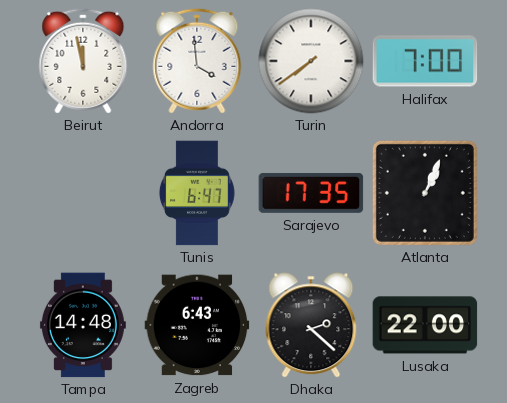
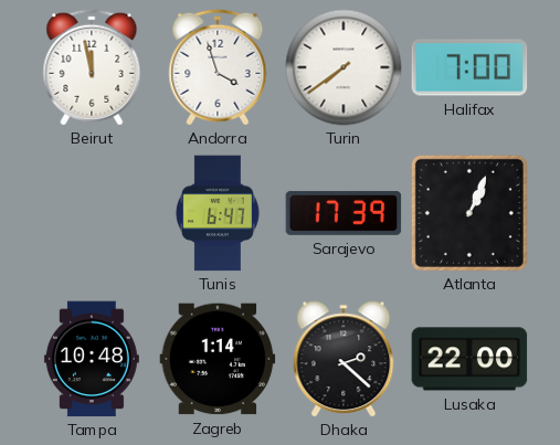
Andorra: 3:59 -> 3:57 (218, 67)
Sarajevo: 17:35 -> 17:39 (344, 213)
Tampa: 14:48 -> 10:48 (92, 359)
Zagreb: 6:43 -> 1:14 (218, 359)
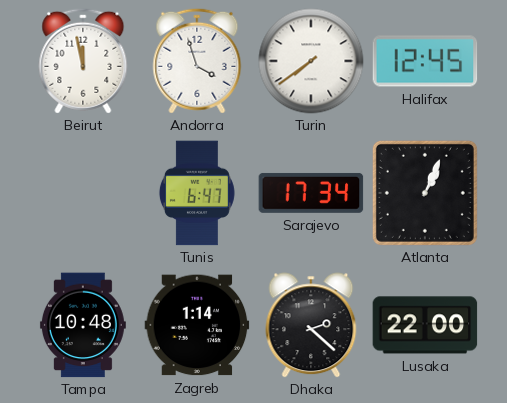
Halifax: 7:00 -> 12:45 (425, 61)
Sarajevo: 17:39 -> 17:34 (311, 193)
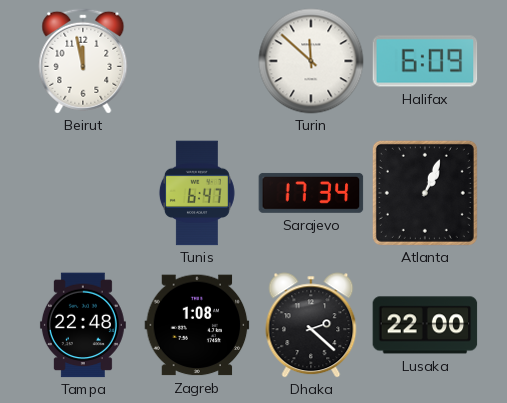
Andorra: 3:57 -> none (197, 61)
Turin: 7:39 -> 11:52 (311, 61)
Halifax: 12:45 -> 6:09 (425, 61)
Tampa: 10:48 -> 22:48 (83, 325)
Zagreb: 1:14 -> 1:08 (197, 325)
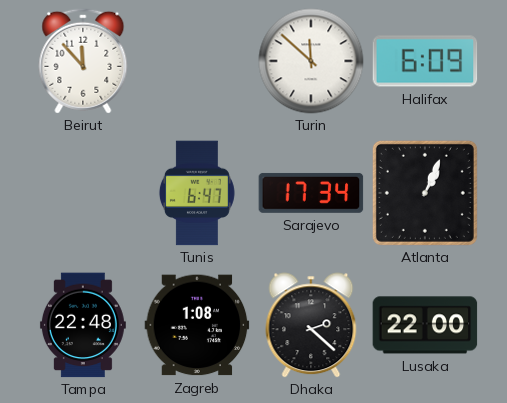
Beirut: 11:58 -> 11:53 (83, 61)
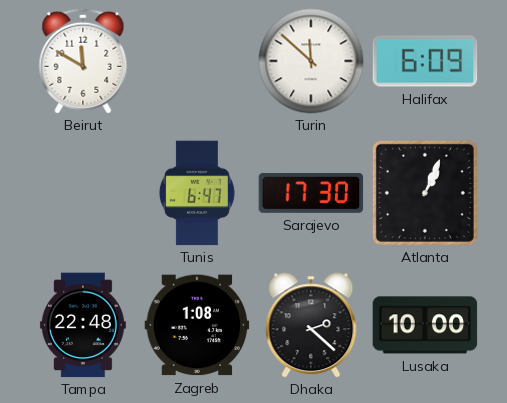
Beirut: 11:53 -> 11:50 (83, 61)
Sarajevo: 17:34 -> 17:30 (311, 193)
Lusaka: 22:00 -> 10:00 (425, 325)
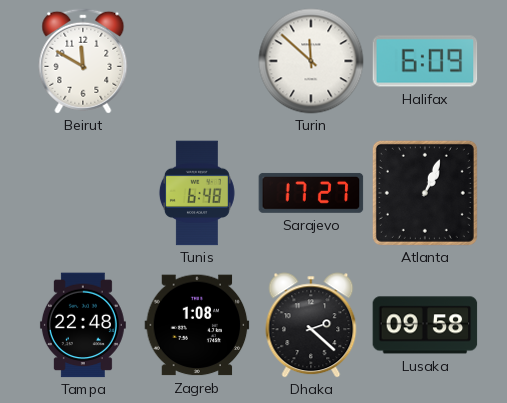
Tunis: 6:47 -> 6:48 (197, 193)
Sarajevo: 17:30 -> 17:27 (311, 193)
Lusaka: 10:00 -> 09:58 (425, 325)
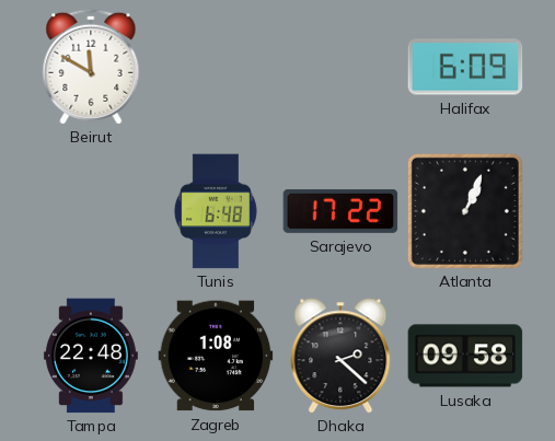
Turin: 11:52 -> none (311, 61)
Sarajevo: 17:27 -> 17:22 (340, 211)
